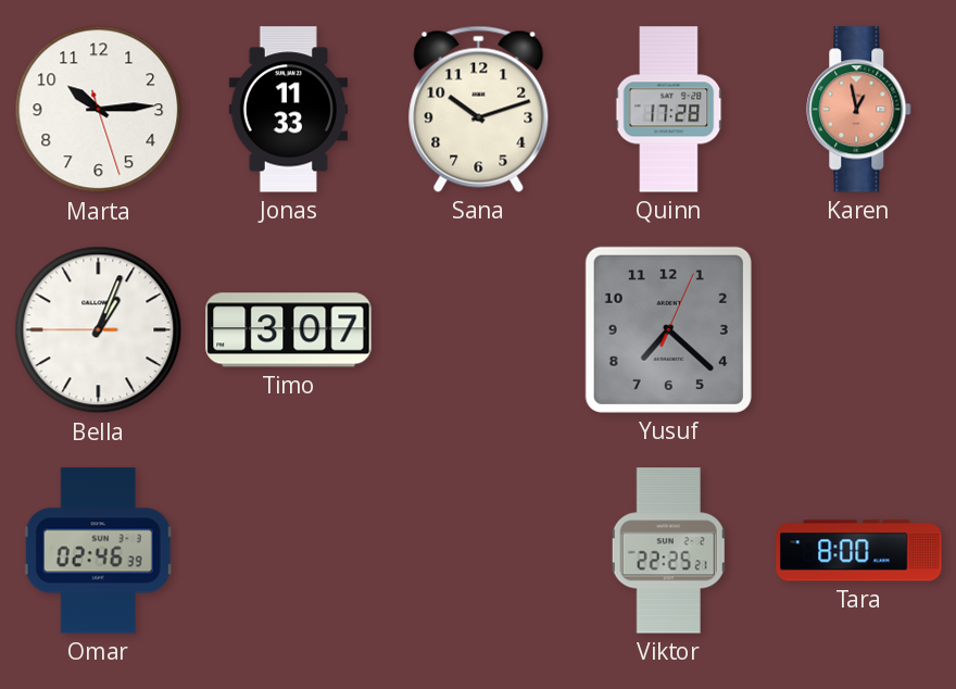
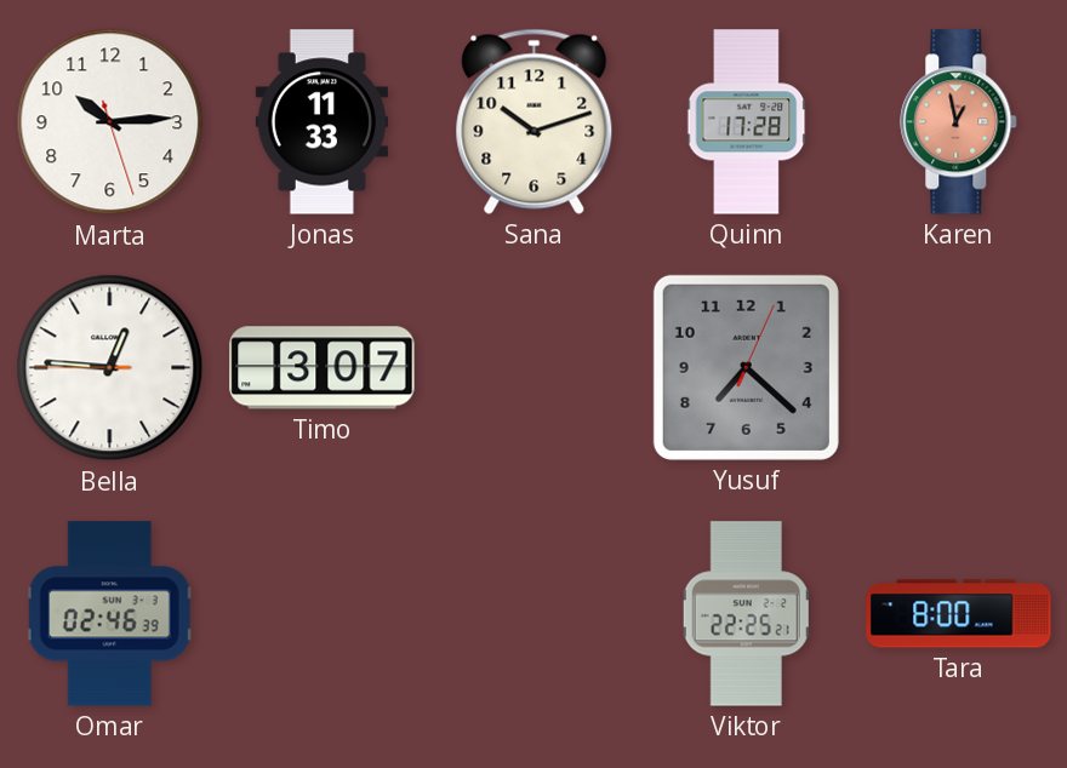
Bella: 1:03 -> 12:45 (110, 368)
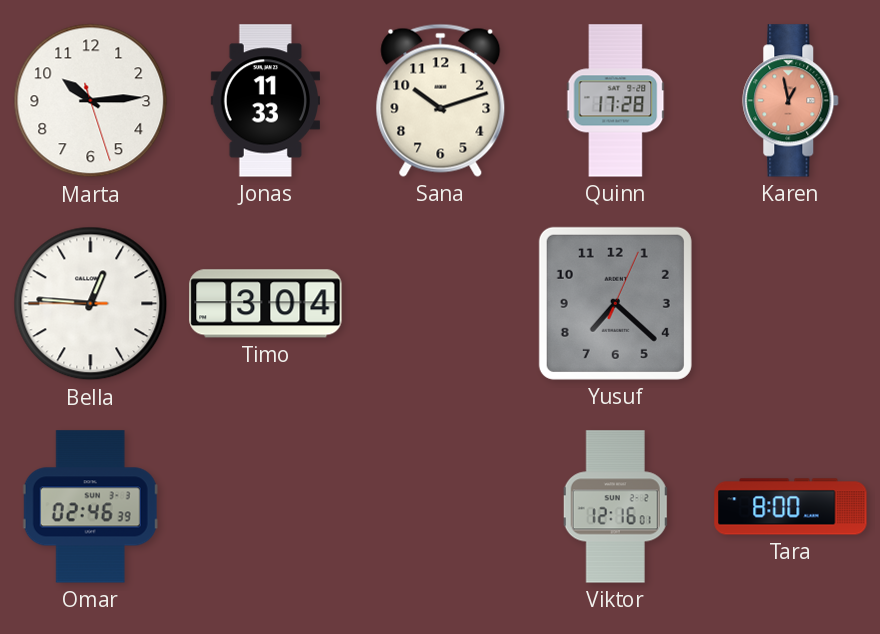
Timo: 3:07 -> 3:04 (266, 304)
Viktor: 22:25 -> 12:16 (615, 507)
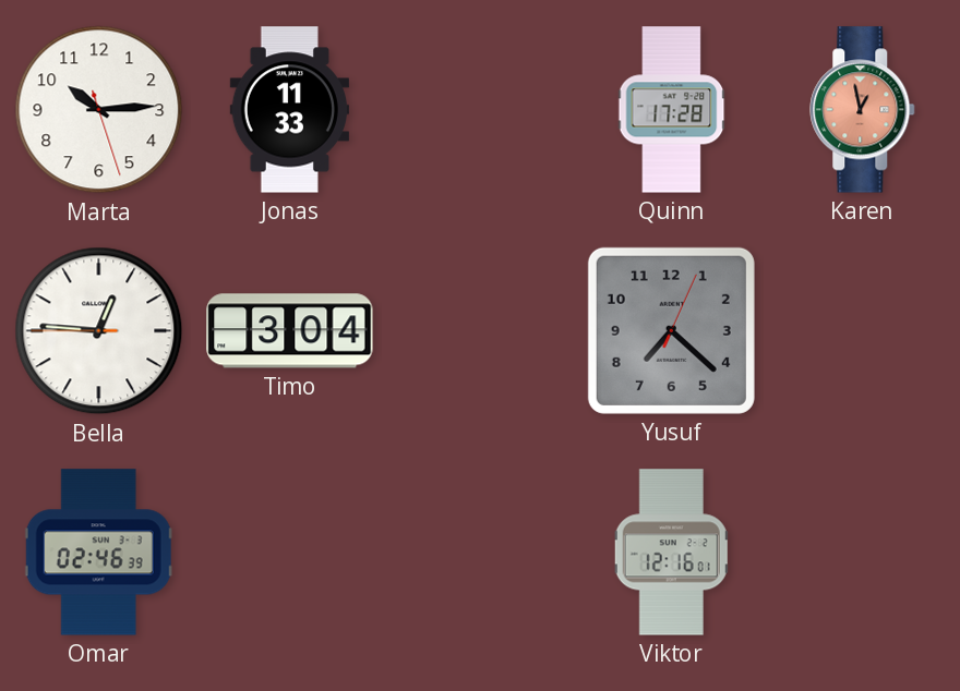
Sana: 10:12 -> none (441, 100)
Tara: 8:00 -> none (791, 507)
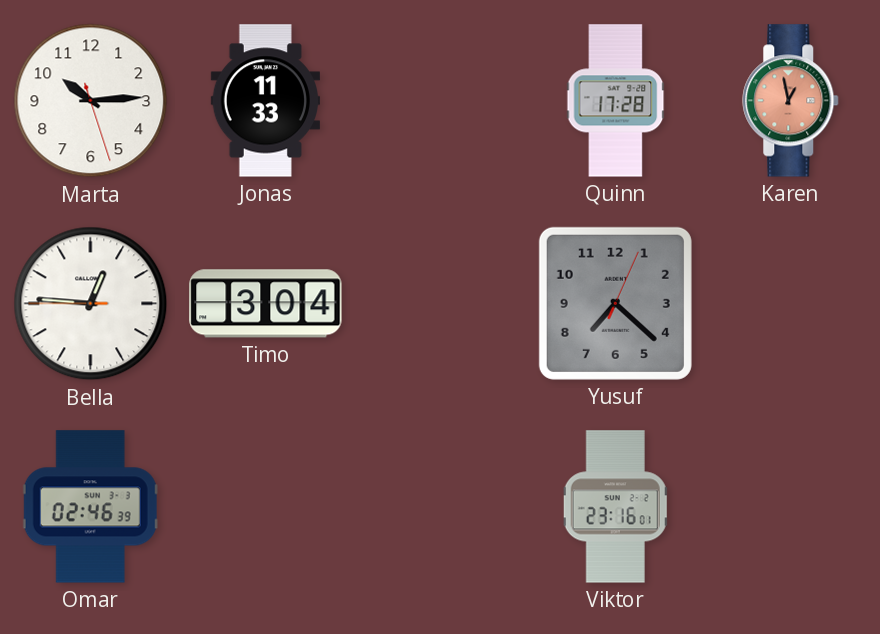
Viktor: 12:16 -> 23:16 (615, 507)
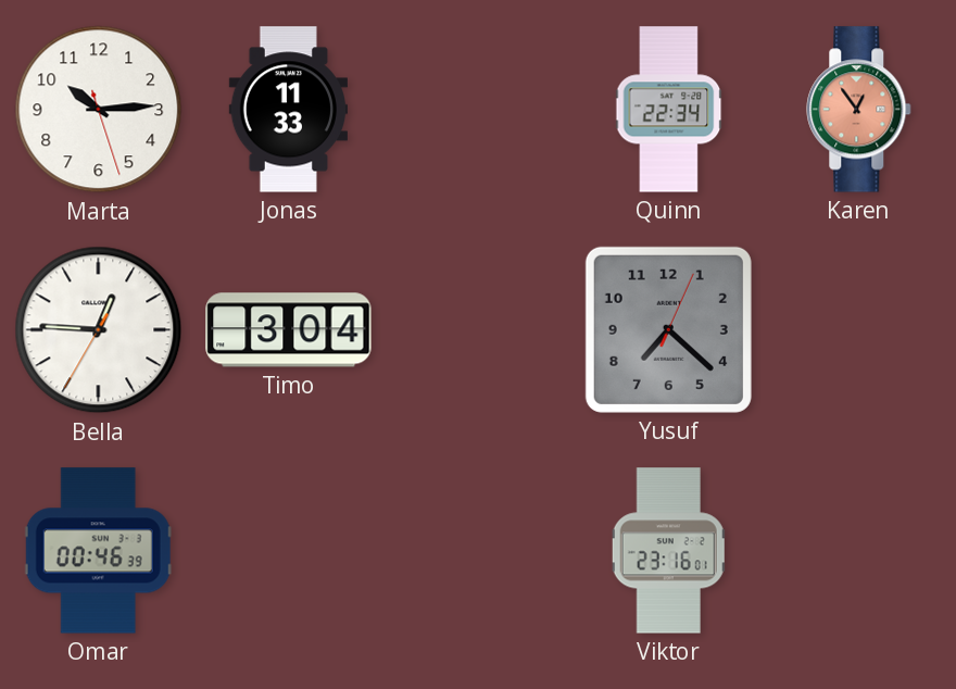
Quinn: 17:28 -> 22:34 (669, 110)
Karen: 12:58 -> 12:54 (859, 110)
Bella: 12:45:45 -> 12:45:35 (99, 330)
Omar: 02:46 -> 00:46 (98, 551)
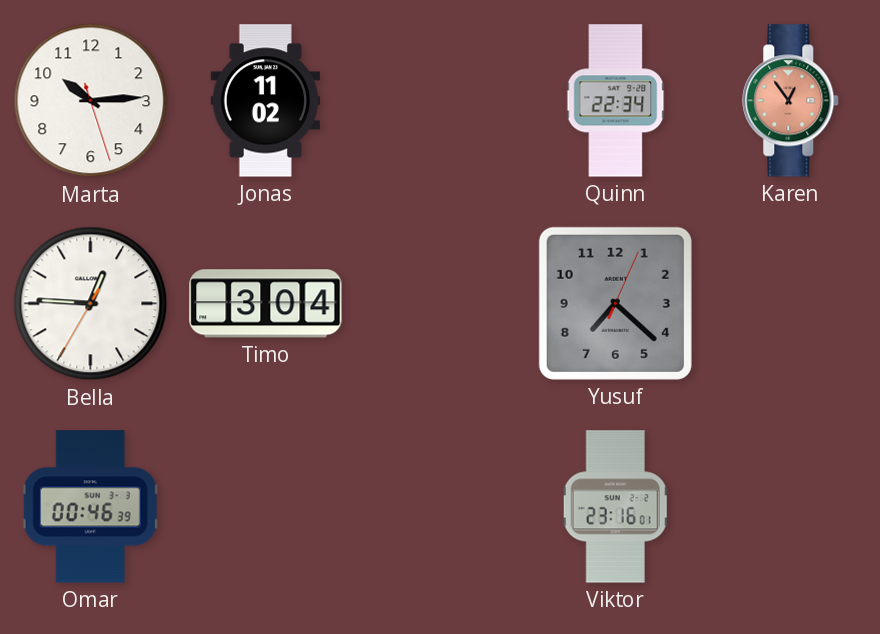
Jonas: 11:33 -> 11:02 (265, 101)
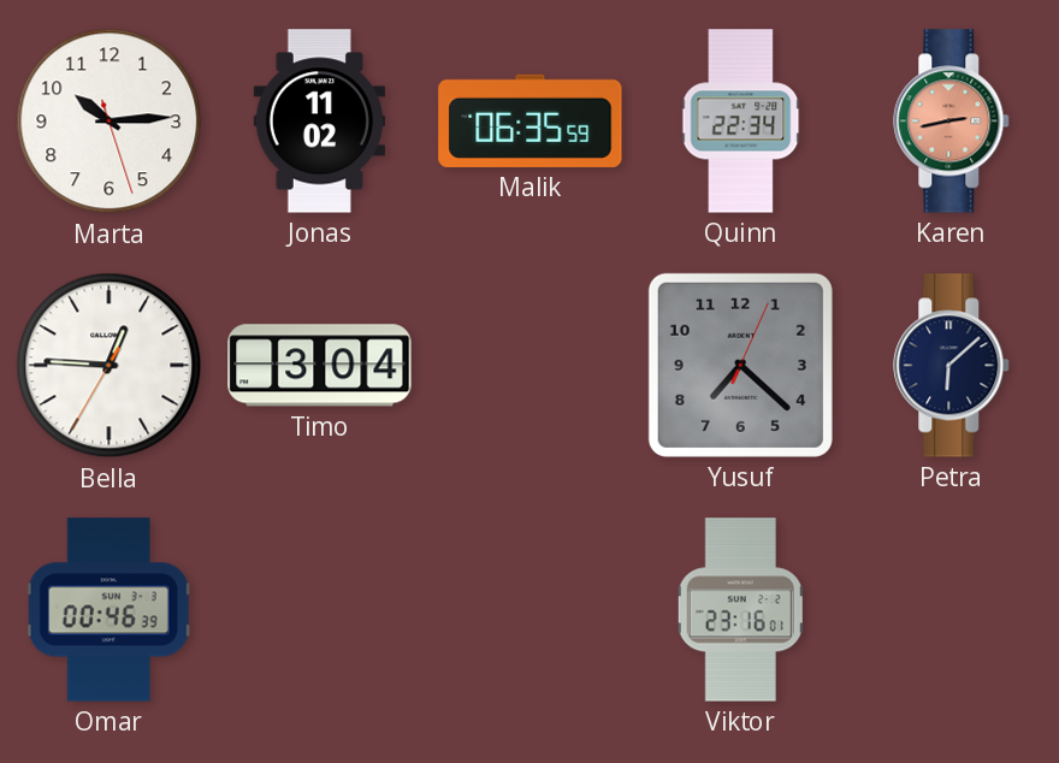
Malik: none -> 06:35 (531, 120)
Karen: 12:54 -> 2:43 (952, 122)
Petra: none -> 6:08 (952, 366)
